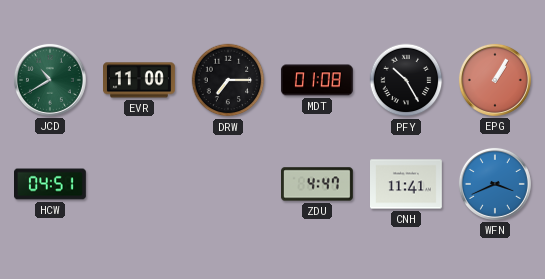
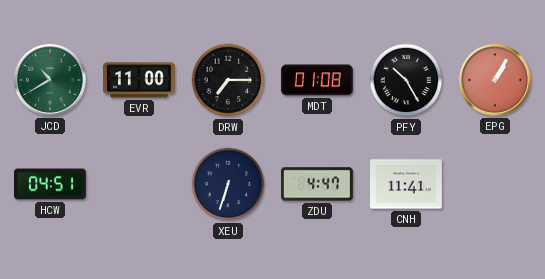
XEU: none -> 6:33 (228, 184)
WFN: 3:41 -> none (495, 184)
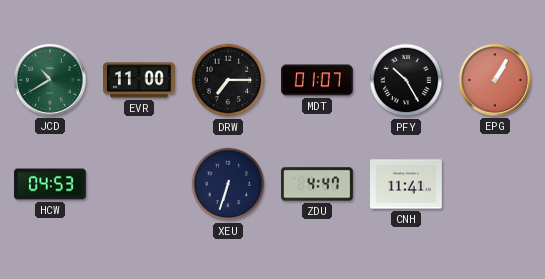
MDT: 01:08 -> 01:07 (317, 80)
HCW: 04:51 -> 04:53 (51, 184)
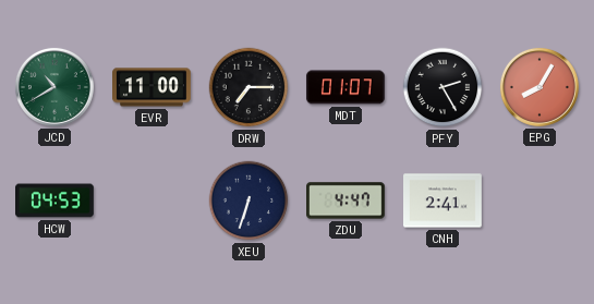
PFY: 10:25 -> 2:25 (443, 87)
EPG: 1:05 -> 8:05 (540, 87)
CNH: 11:41 -> 2:41 (444, 200)
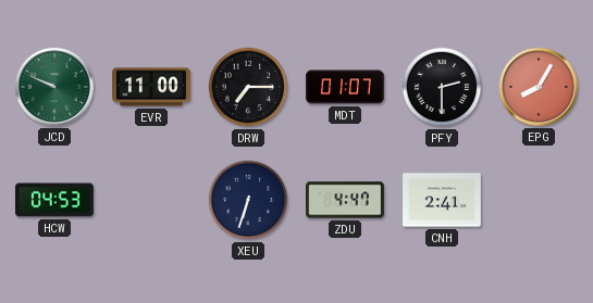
JCD: 10:40 -> 9:49 (54, 87)
PFY: 2:25 -> 2:30 (442, 87)
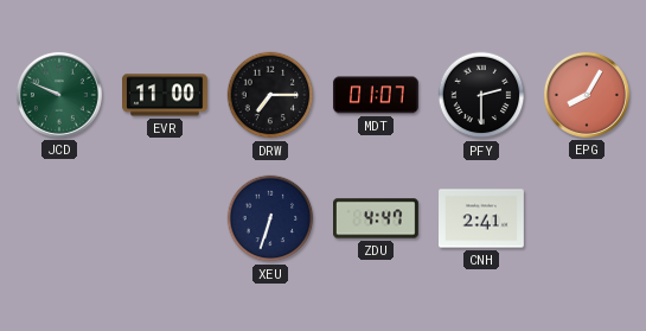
HCW: 04:53 -> none (55, 200)
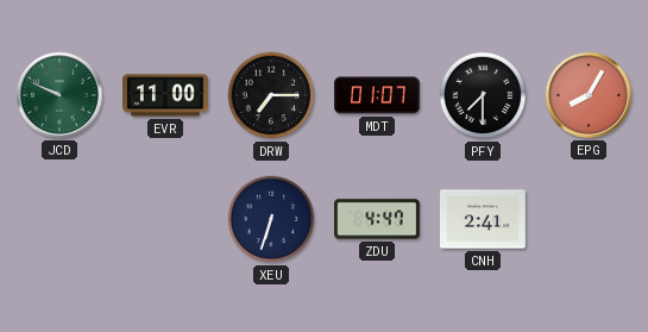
PFY: 2:30 -> 7:30 (483, 95)
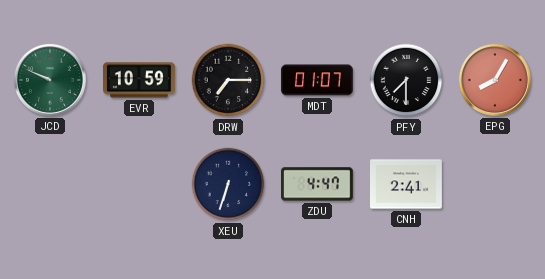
EVR: 11:00 -> 10:59 (140, 80)
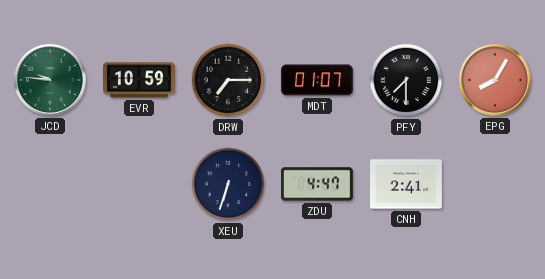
JCD: 9:49 -> 9:46 (50, 80)
